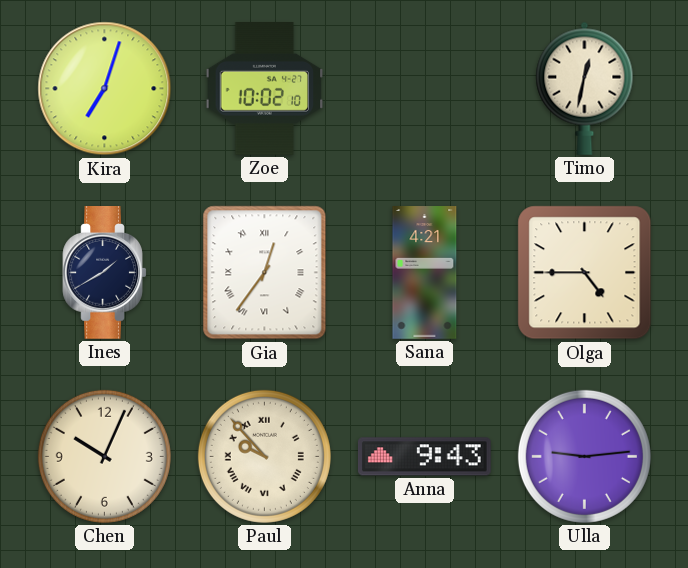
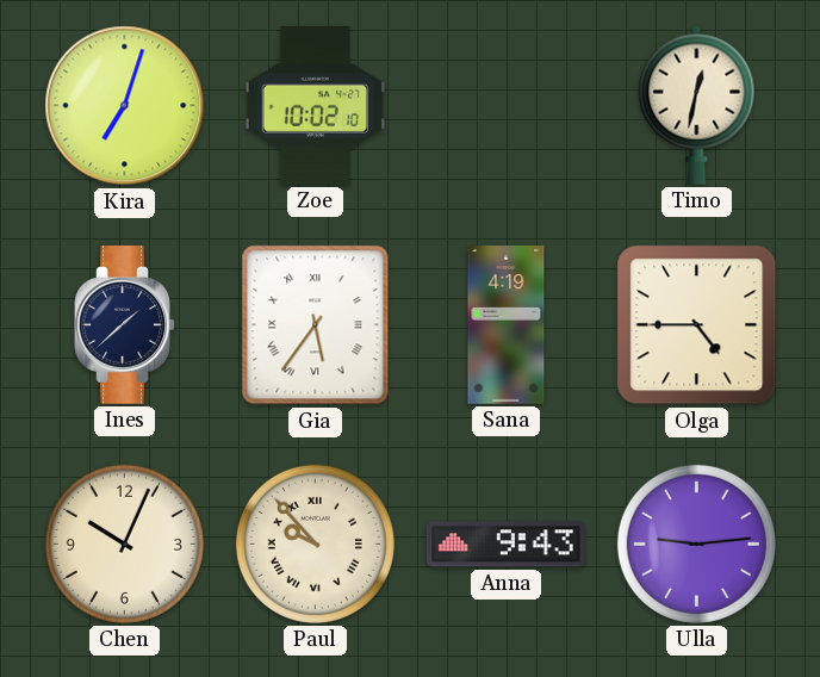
Ines: 1:40 -> 1:38 (125, 325)
Gia: 12:36 -> 5:36 (316, 325)
Sana: 4:21 -> 4:19 (507, 325)
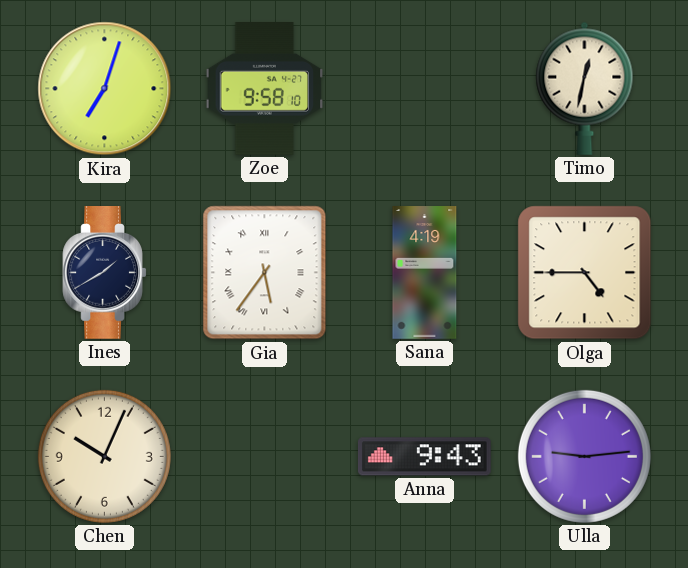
Zoe: 10:02 -> 9:58 (265, 89)
Ines: 1:38 -> 1:40 (105, 273)
Paul: 9:53 -> none (315, 544)
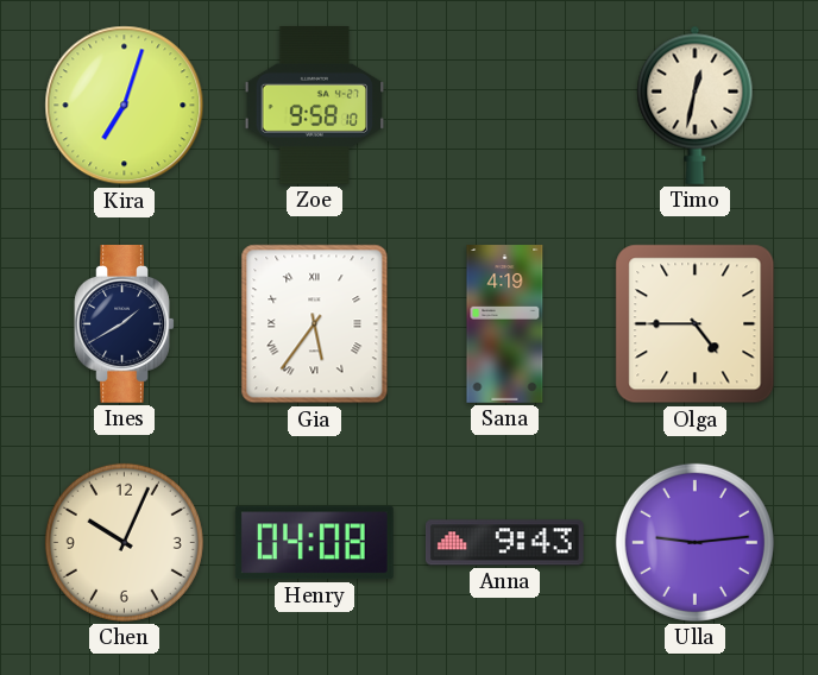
Henry: none -> 04:08 (314, 543)
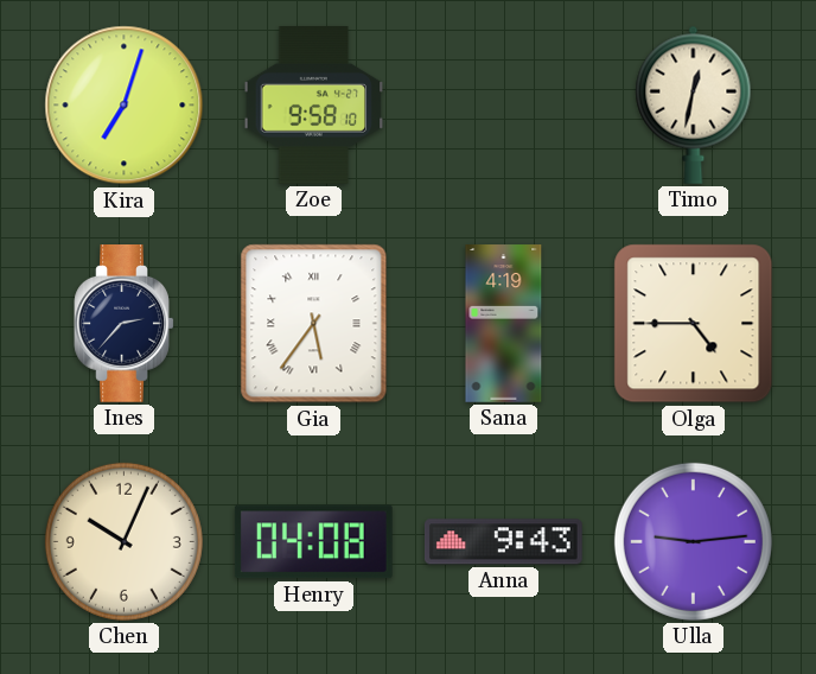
Ines: 1:40 -> 2:37 (125, 324)
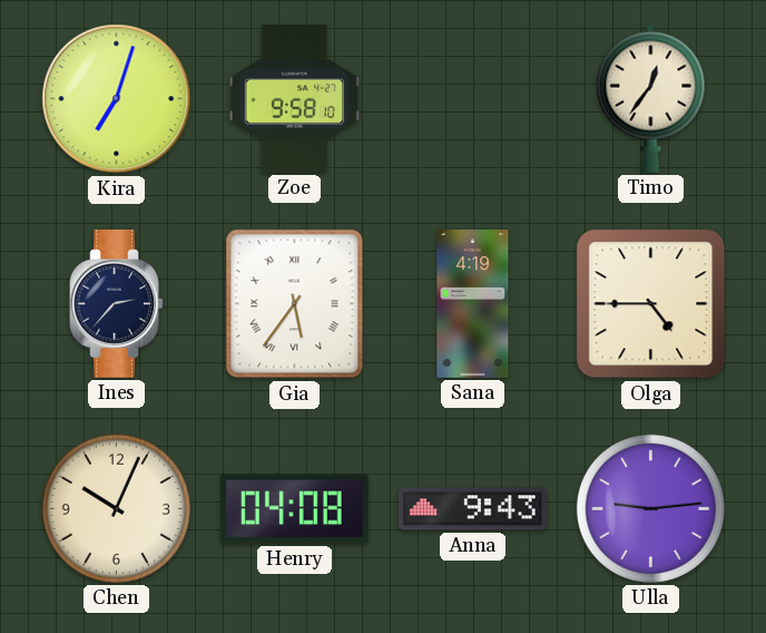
Timo: 12:32 -> 12:36 (651, 98)
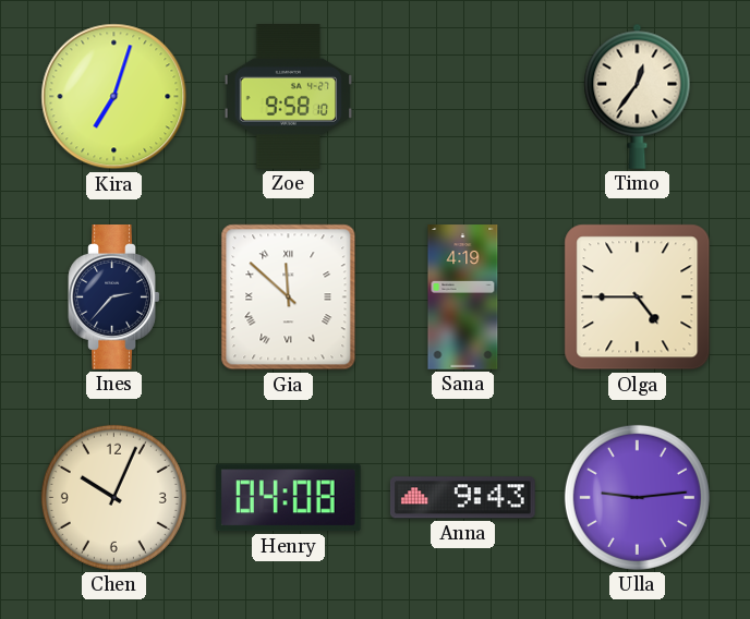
Gia: 5:36 -> 11:52 (289, 298)
